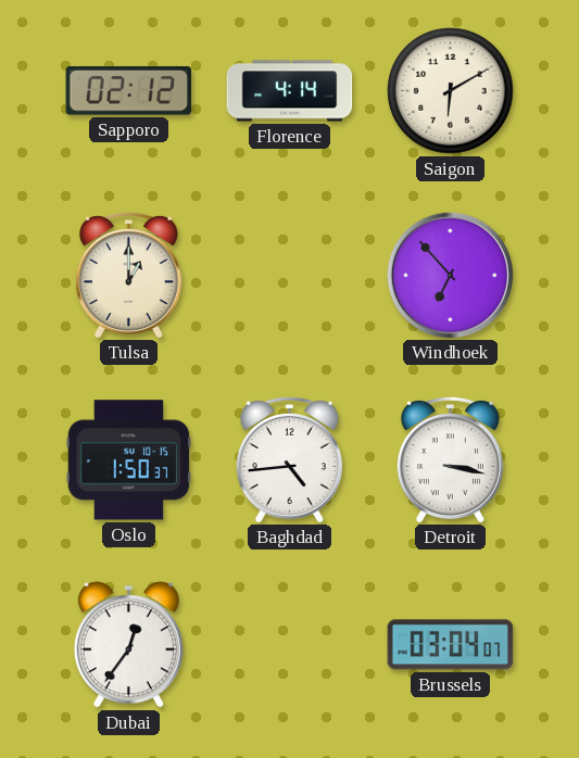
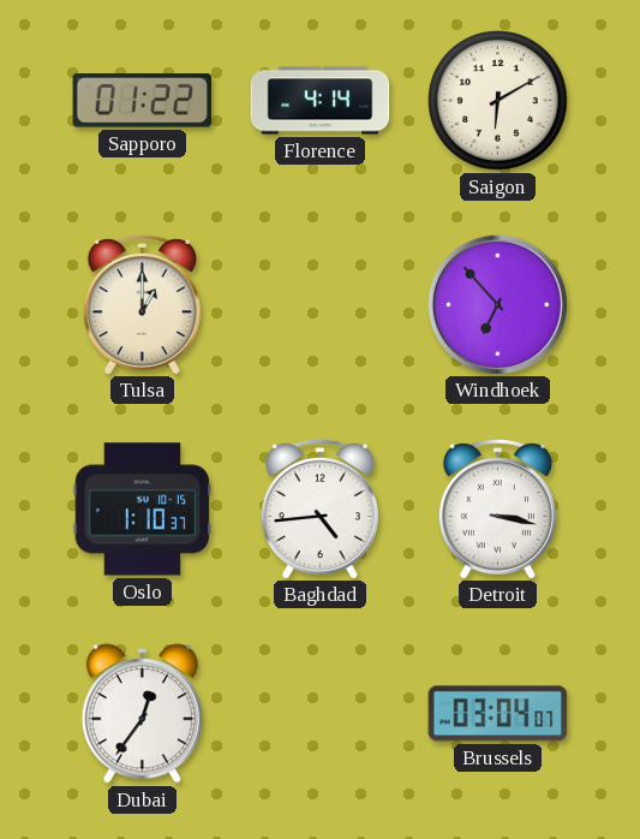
Sapporo: 02:12 -> 01:22 (143, 101)
Oslo: 1:50 -> 1:10 (143, 510)
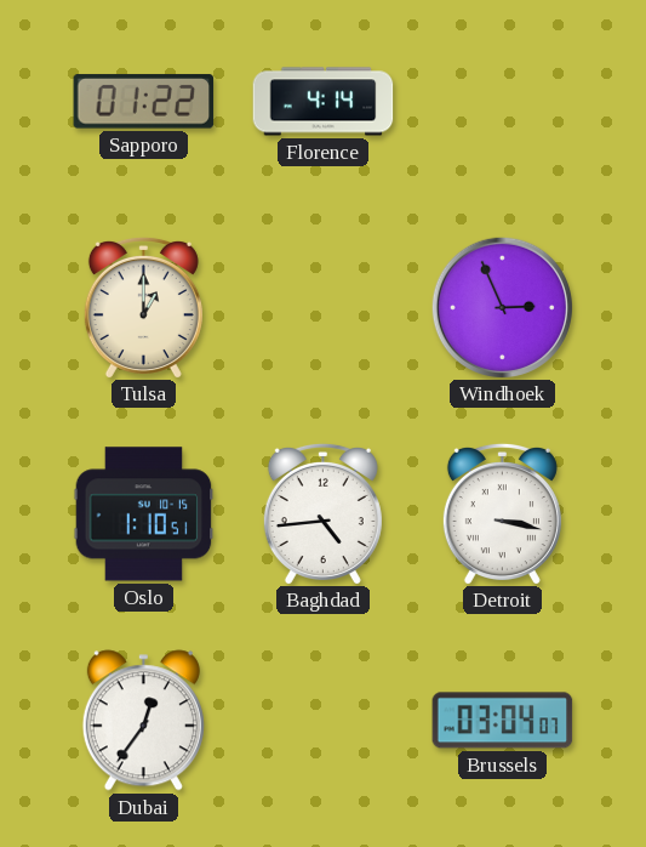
Saigon: 6:10 -> none (498, 101)
Windhoek: 6:53 -> 2:56 (502, 307)
Oslo: 1:10:37 -> 1:10:51 (144, 515)
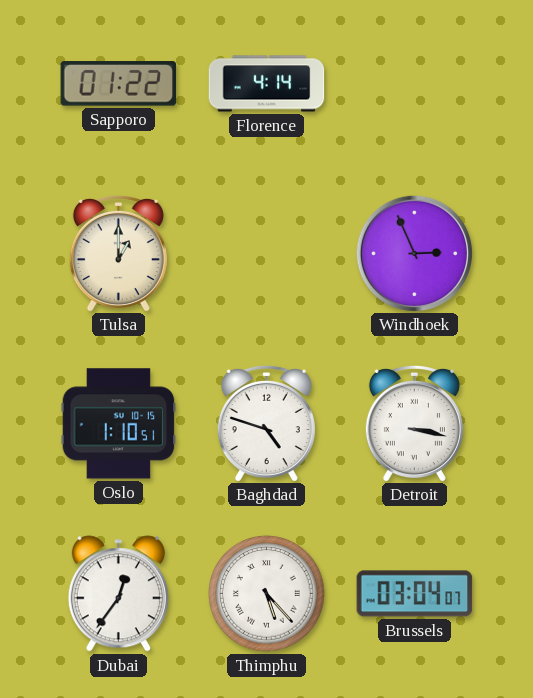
Baghdad: 4:44 -> 4:48 (266, 423)
Thimphu: none -> 5:23 (267, 594)
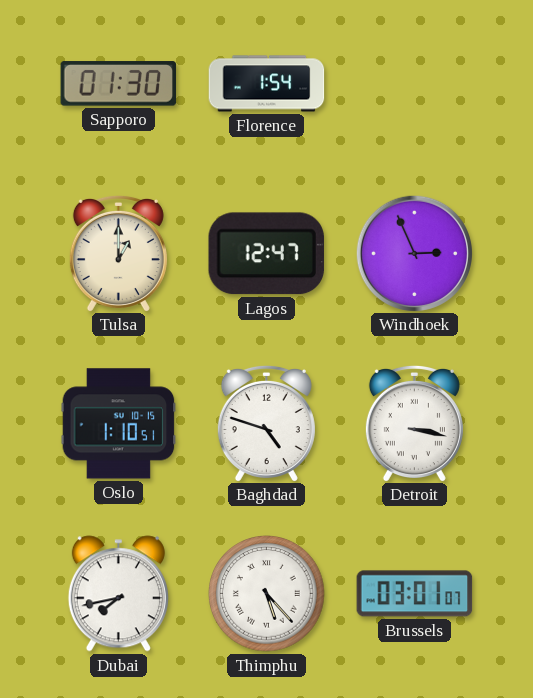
Sapporo: 01:22 -> 01:30 (119, 84)
Florence: 4:14 -> 1:54 (267, 84)
Lagos: none -> 12:47 (266, 254)
Dubai: 12:36 -> 7:43 (118, 594)
Brussels: 03:04 -> 03:01 (415, 594)
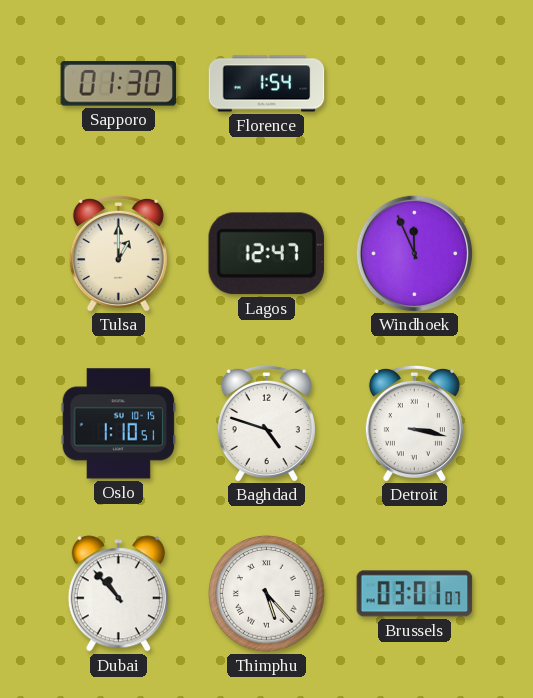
Windhoek: 2:56 -> 11:56 (414, 253)
Dubai: 7:43 -> 10:53 (118, 594)
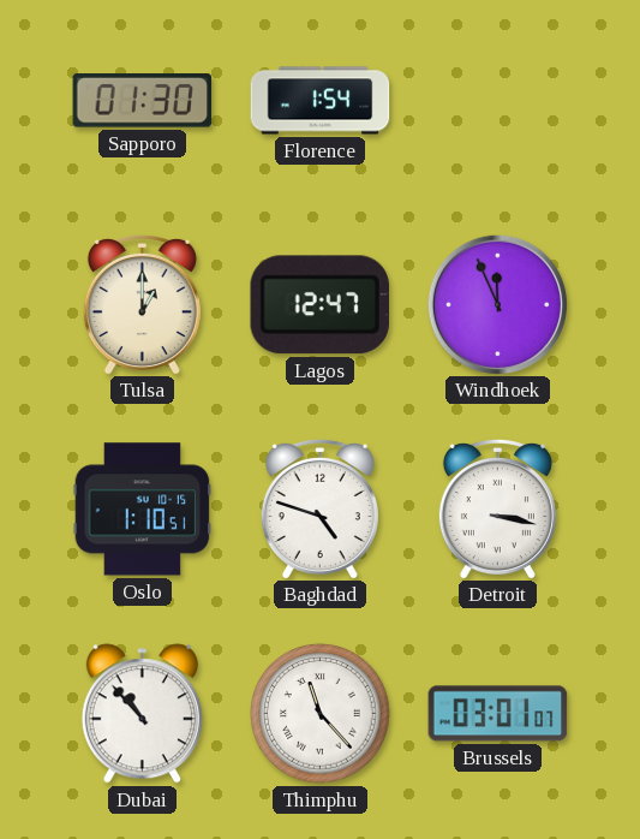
Thimphu: 5:23 -> 11:23 (321, 714)
